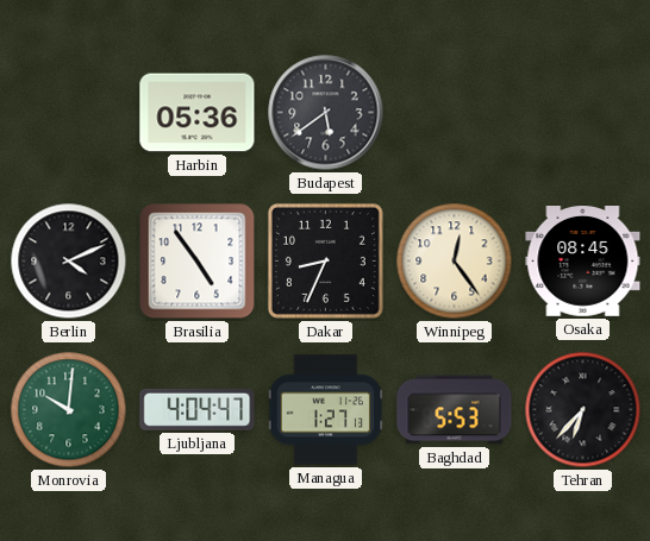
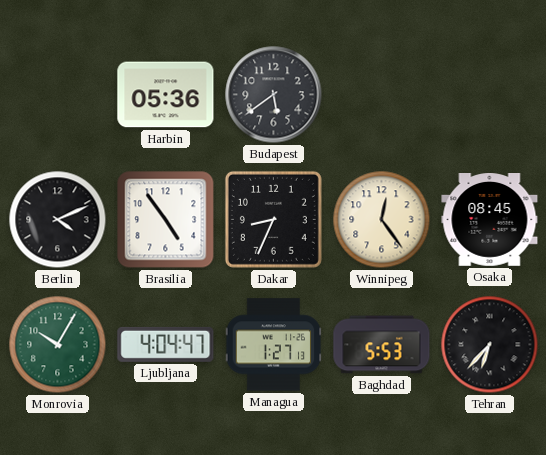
Monrovia: 10:01 -> 10:05 (58, 345)
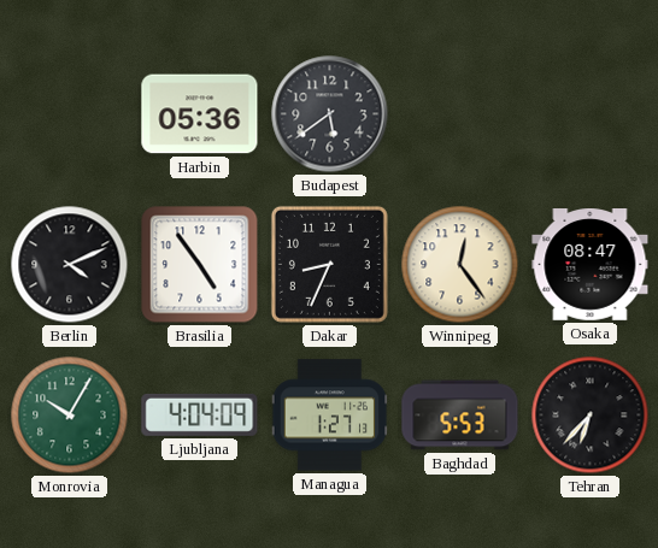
Osaka: 08:45 -> 08:47 (591, 265)
Ljubljana: 4:04:47 -> 4:04:09 (200, 414)
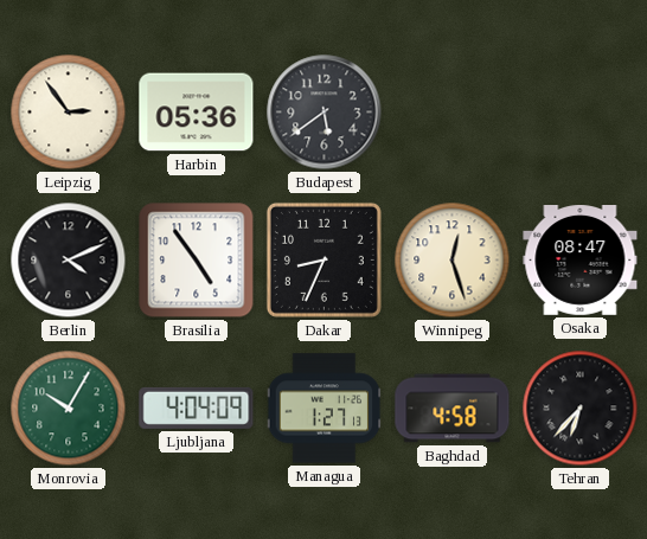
Leipzig: none -> 2:54 (69, 113)
Winnipeg: 12:24 -> 12:27 (453, 261)
Baghdad: 5:53 -> 4:58 (453, 409)
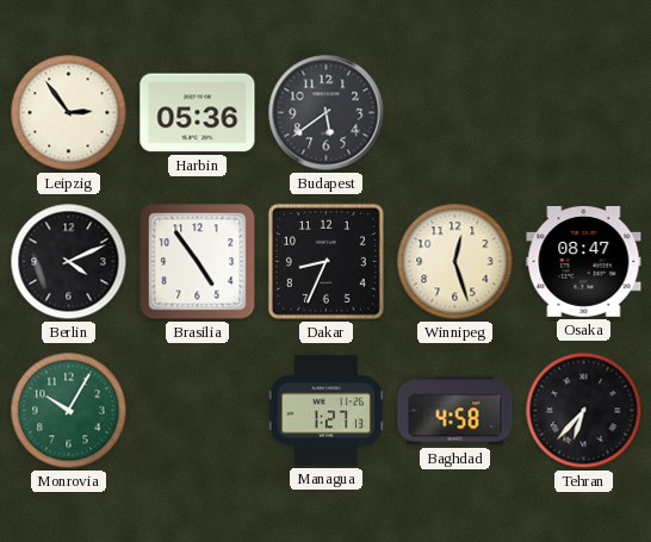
Ljubljana: 4:04 -> none (197, 408)
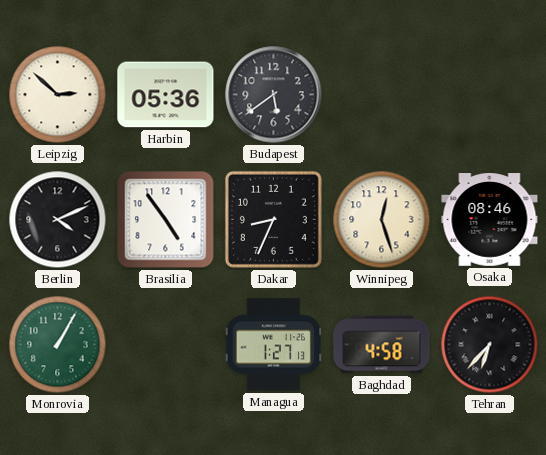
Leipzig: 2:54 -> 2:52 (58, 95)
Osaka: 08:47 -> 08:46 (490, 220)
Monrovia: 10:05 -> 1:05 (58, 345)
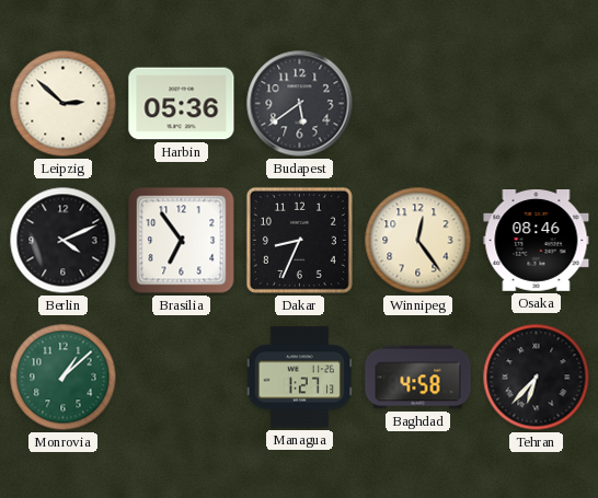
Brasilia: 4:54 -> 6:54 (182, 241)
Winnipeg: 12:27 -> 12:24 (418, 241)
Monrovia: 1:05 -> 1:08 (64, 378)
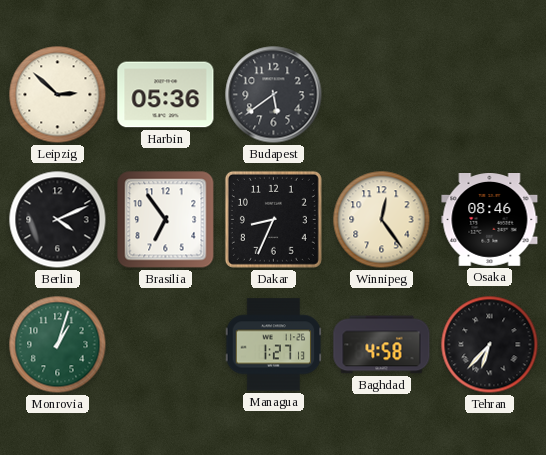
Monrovia: 1:08 -> 1:03 (58, 345)
